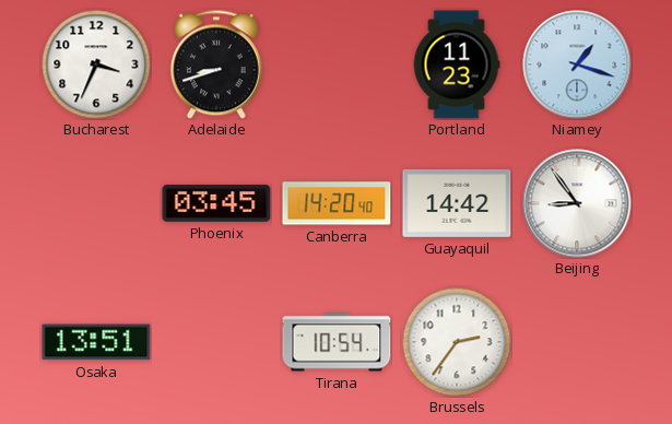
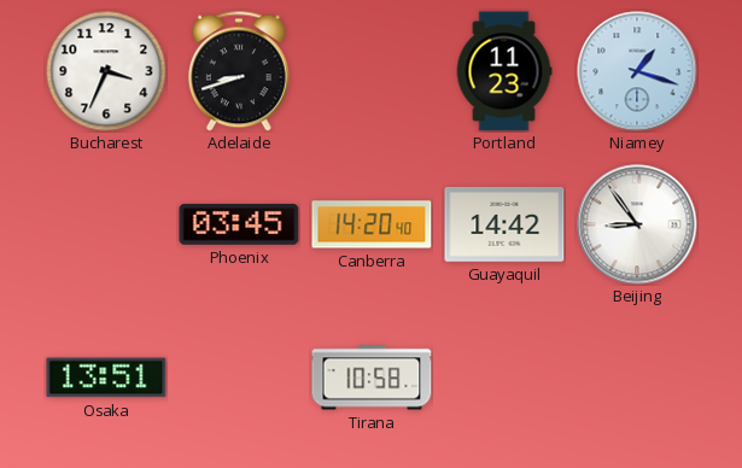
Tirana: 10:54 -> 10:58 (372, 378)
Brussels: 2:36 -> none (457, 342)
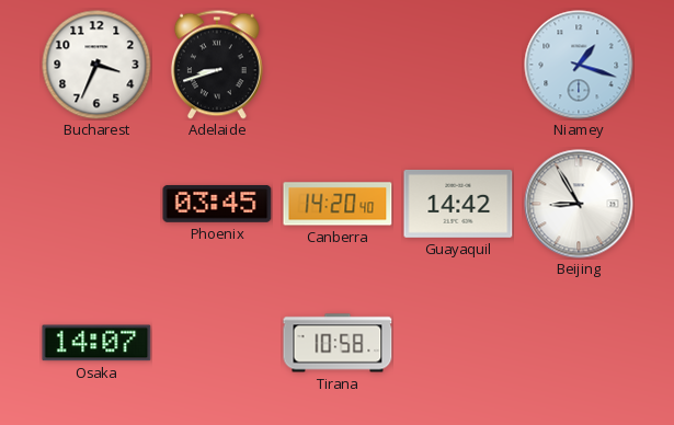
Portland: 11:23 -> none (504, 71)
Beijing: 8:54 -> 8:55 (579, 204)
Osaka: 13:51 -> 14:07 (96, 343)
